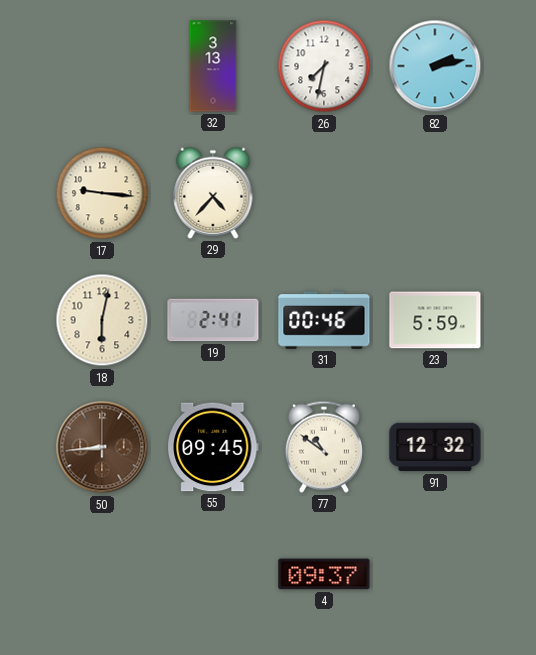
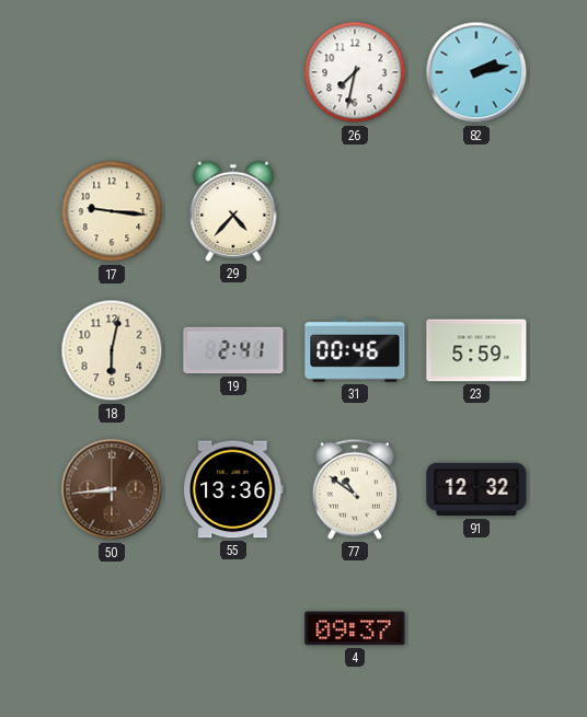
32: 3:13 -> none (213, 66)
55: 09:45 -> 13:36 (233, 489)
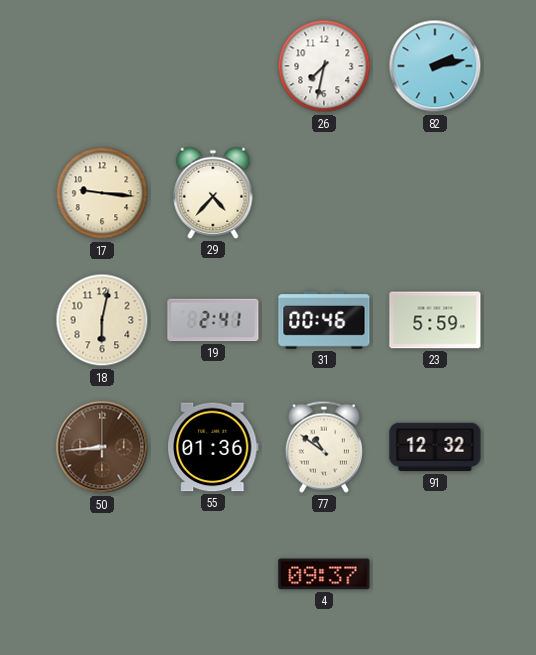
55: 13:36 -> 01:36 (213, 447)
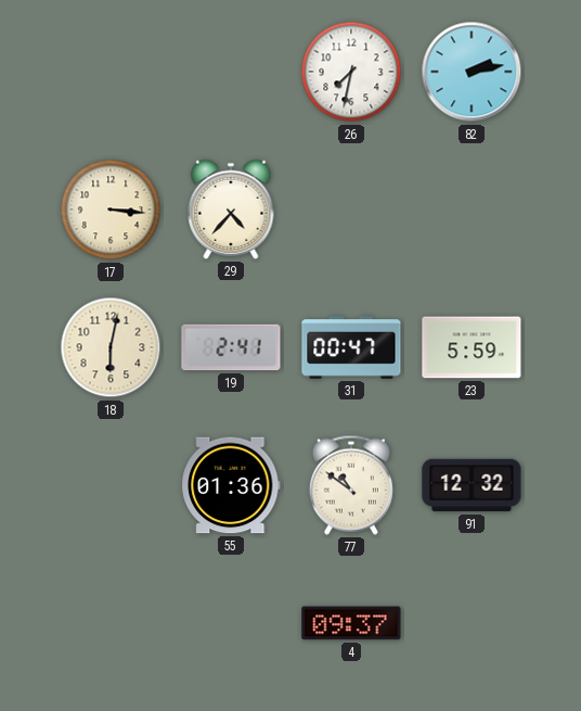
17: 9:16 -> 3:16 (111, 210)
31: 00:46 -> 00:47 (351, 347)
50: 8:44 -> none (102, 447)
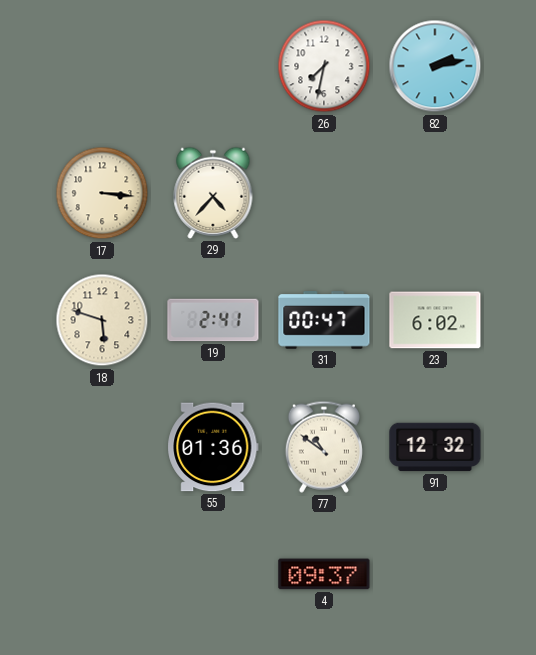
18: 6:02 -> 5:48 (102, 320)
23: 5:59 -> 6:02 (435, 320)
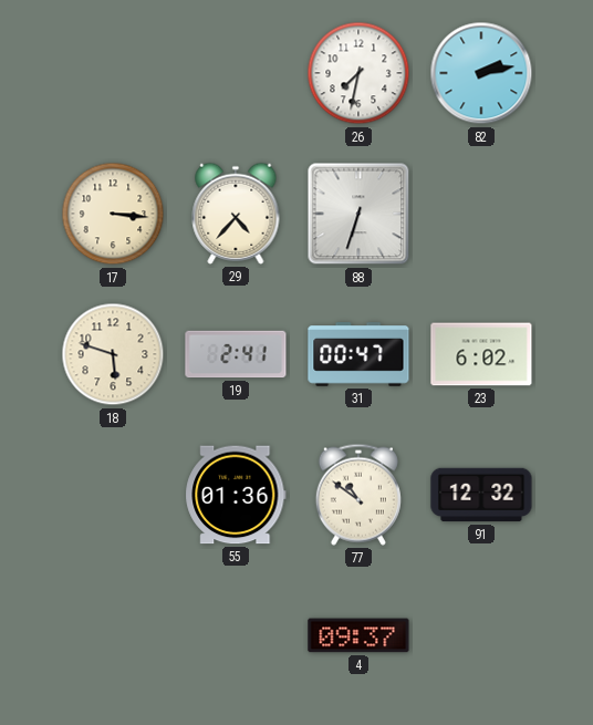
88: none -> 6:33 (358, 214)
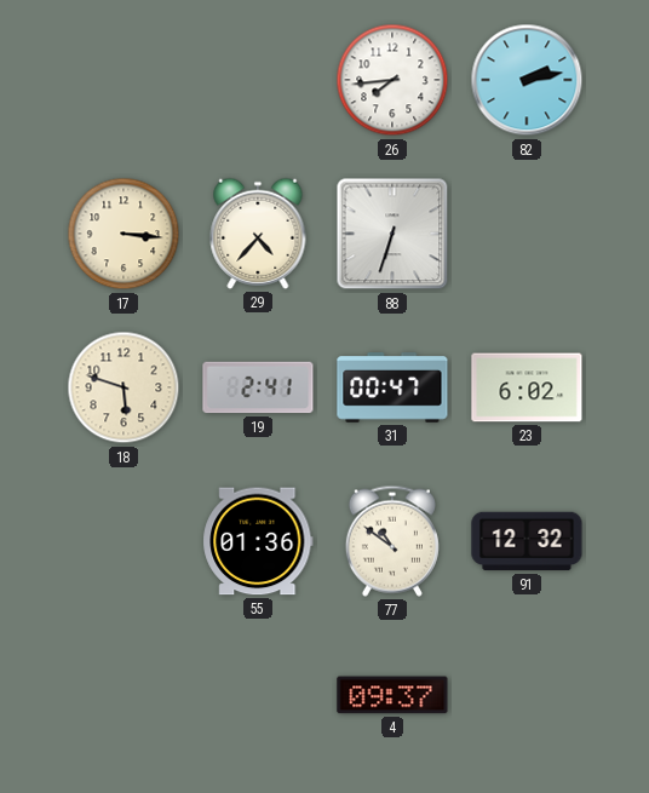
26: 7:32 -> 7:44 (392, 80)
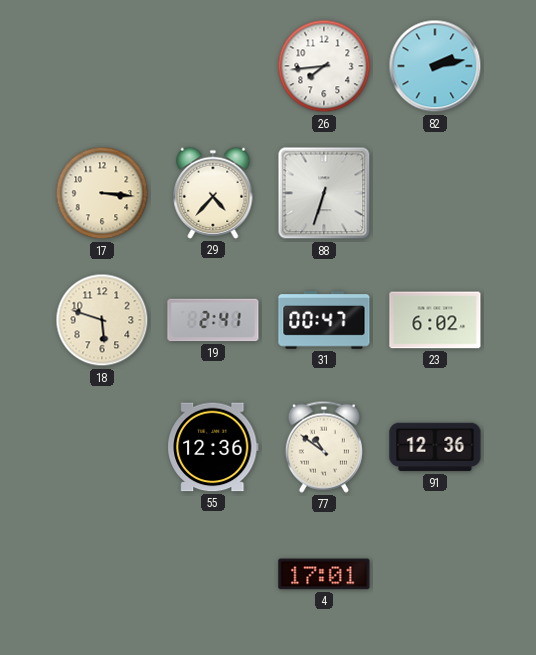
55: 01:36 -> 12:36 (213, 447)
91: 12:32 -> 12:36 (435, 447)
4: 09:37 -> 17:01 (324, 574)
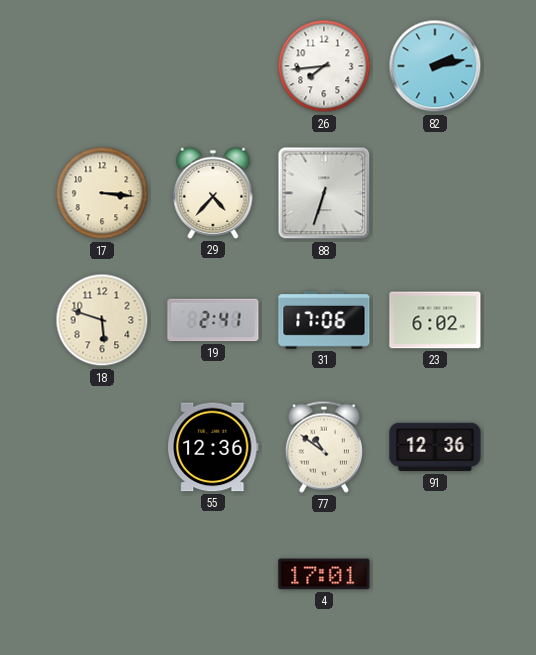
31: 00:47 -> 17:06 (324, 320)
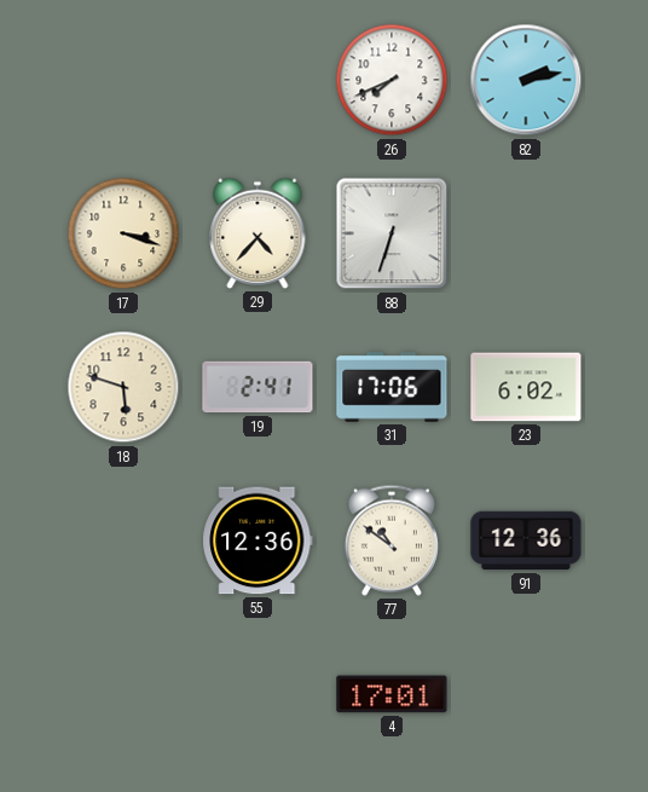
26: 7:44 -> 7:41 (392, 80)
17: 3:16 -> 3:18 (123, 233)
